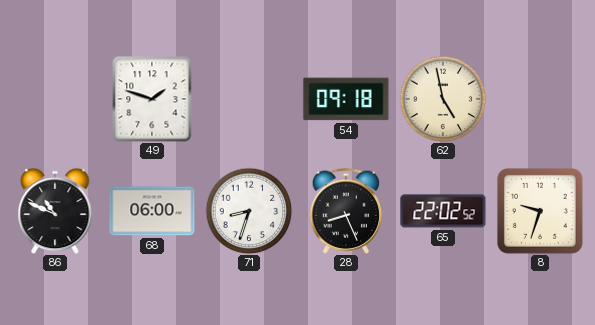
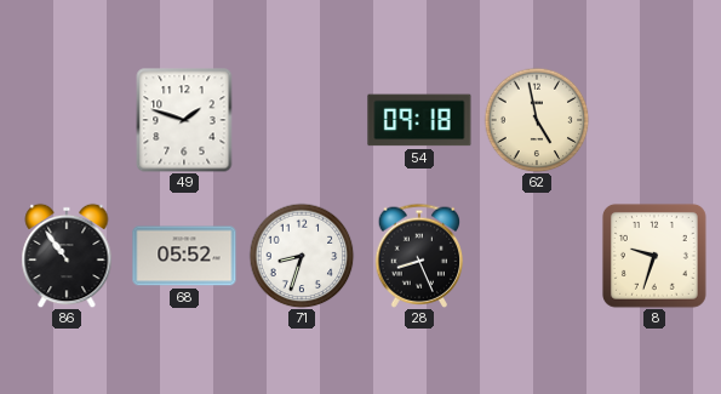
86: 10:49 -> 10:54 (67, 256)
68: 06:00 -> 05:52 (184, 256)
65: 22:02 -> none (443, 211)
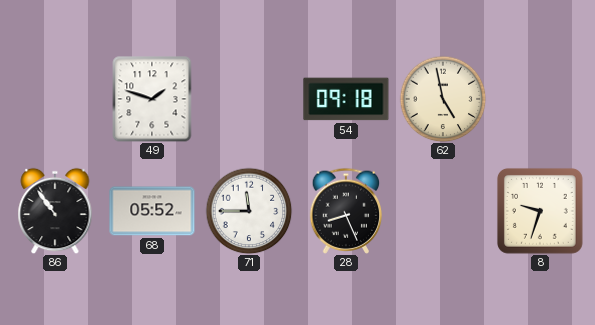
71: 8:33 -> 11:45 (249, 211)
